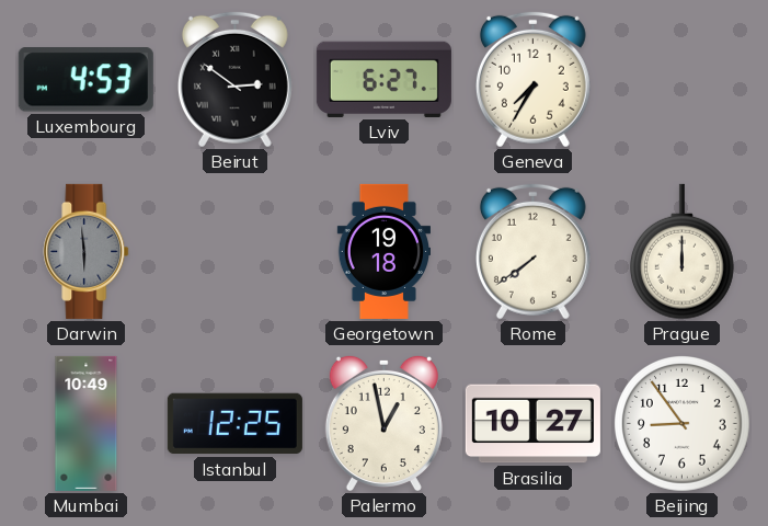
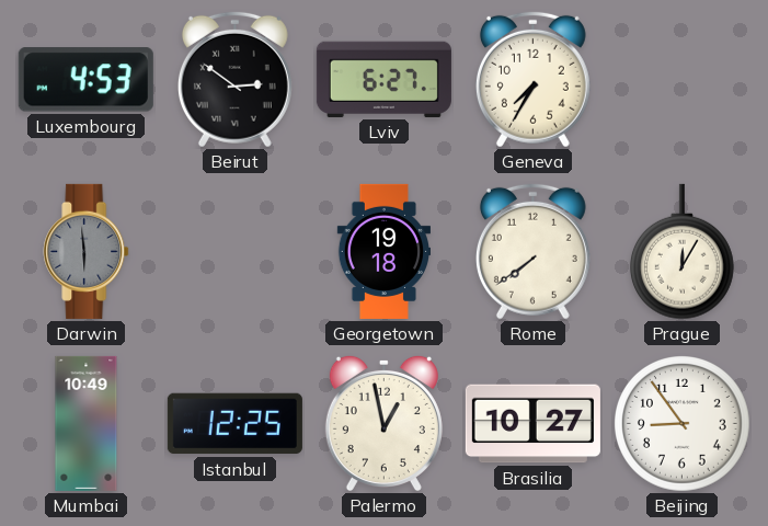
Prague: 12:00 -> 12:05 (681, 252)
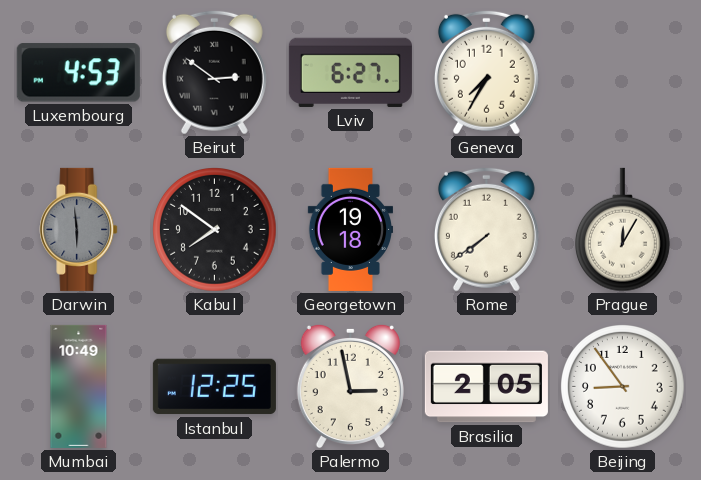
Kabul: none -> 7:51 (215, 230)
Palermo: 12:58 -> 2:58 (350, 386)
Brasilia: 10:27 -> 2:05 (486, 387)
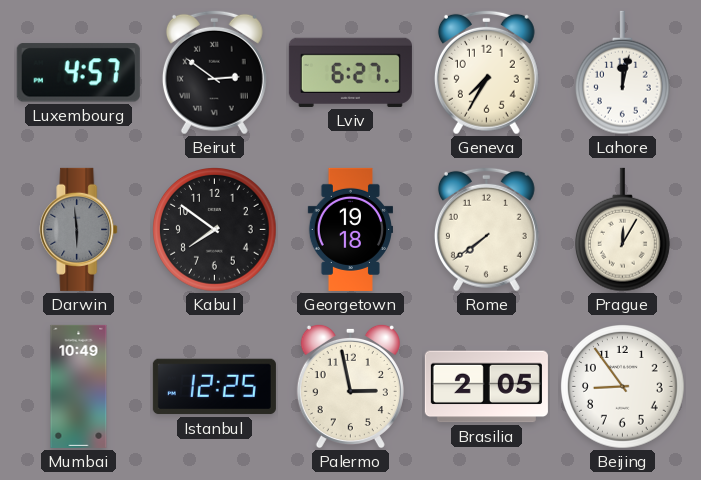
Luxembourg: 4:53 -> 4:57 (78, 73)
Lahore: none -> 12:02 (622, 73)
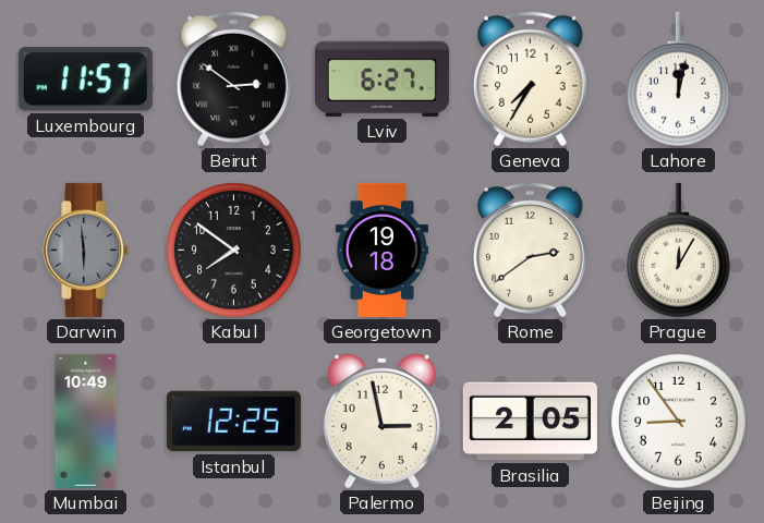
Luxembourg: 4:57 -> 11:57 (85, 80)
Rome: 7:39 -> 2:39 (530, 250)
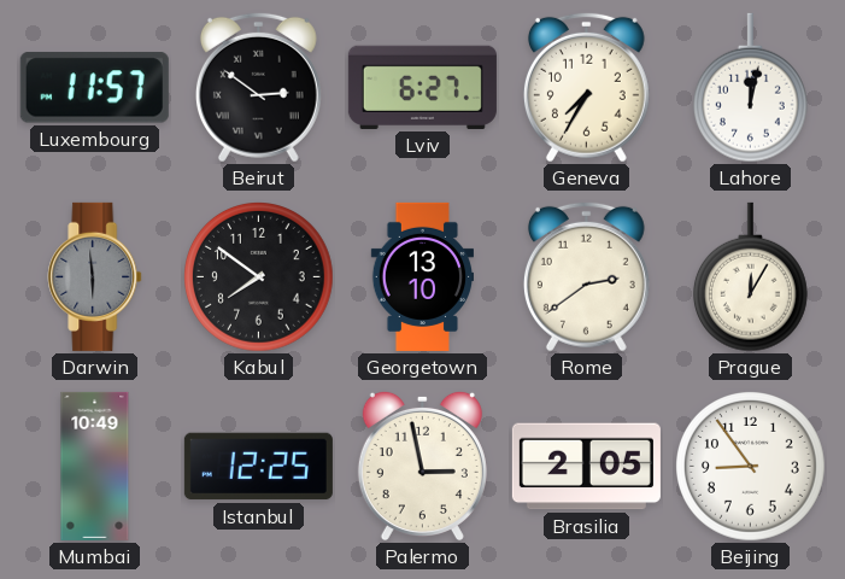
Georgetown: 19:18 -> 13:10 (422, 276)
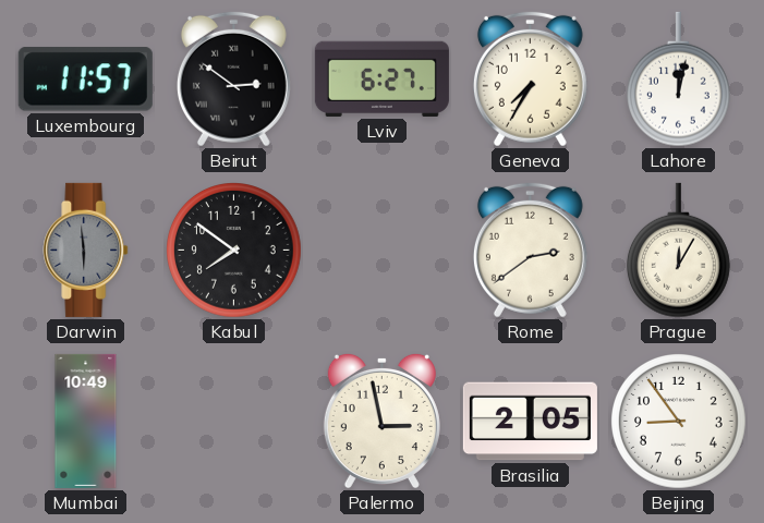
Georgetown: 13:10 -> none (422, 276)
Istanbul: 12:25 -> none (258, 467)
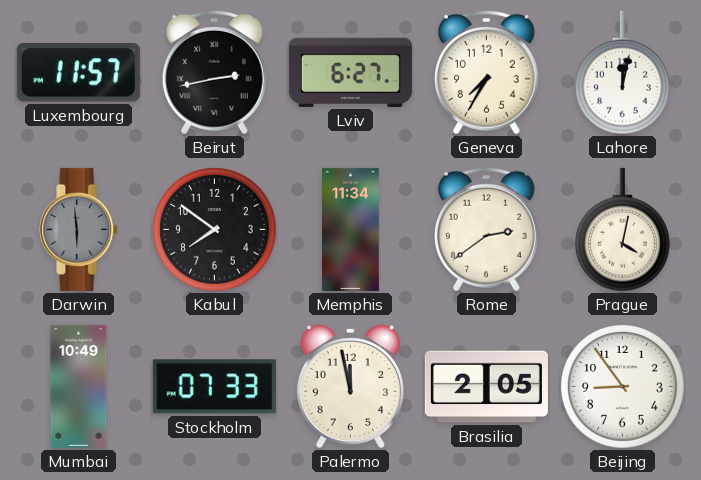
Beirut: 2:51 -> 2:43 (214, 72)
Memphis: none -> 11:34 (351, 229)
Prague: 12:05 -> 4:02 (622, 230)
Stockholm: none -> 07:33 (214, 387)
Palermo: 2:58 -> 11:58 (350, 386)
